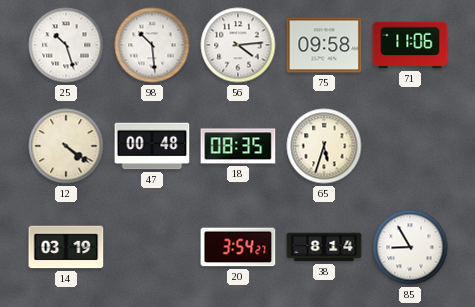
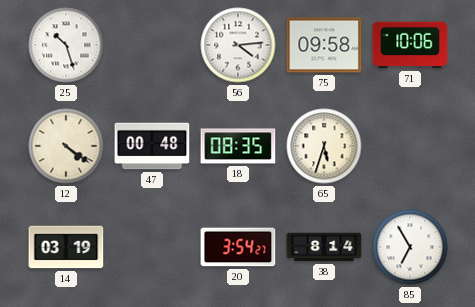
98: 10:29 -> none (152, 45)
71: 11:06 -> 10:06 (410, 45)
85: 8:55 -> 6:55 (410, 247)
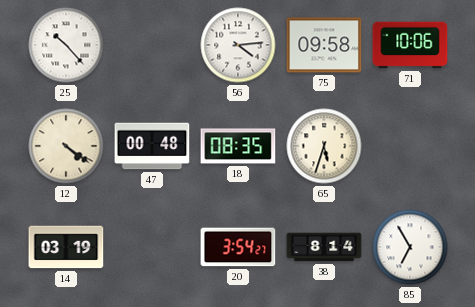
25: 10:27 -> 10:23 (66, 45)
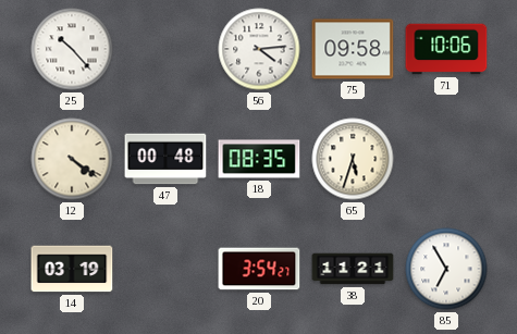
38: 8:14 -> 11:21 (353, 269)
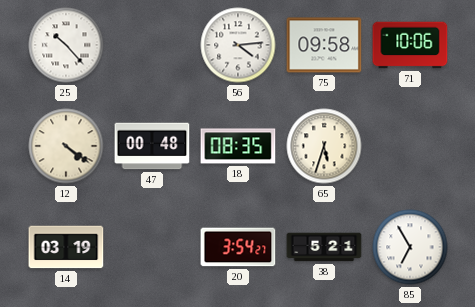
38: 11:21 -> 5:21 (324, 247)
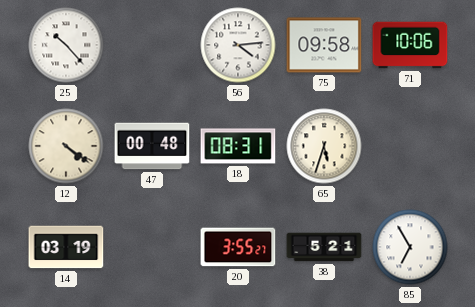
18: 08:35 -> 08:31 (238, 146)
20: 3:54 -> 3:55 (238, 247)
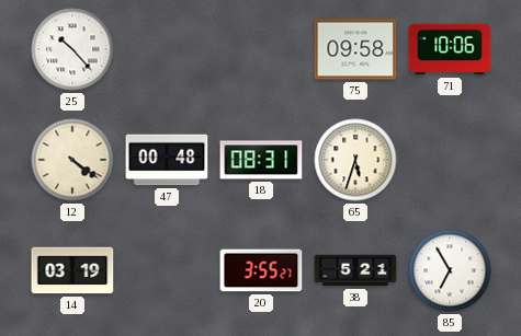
56: 4:14 -> none (238, 45)
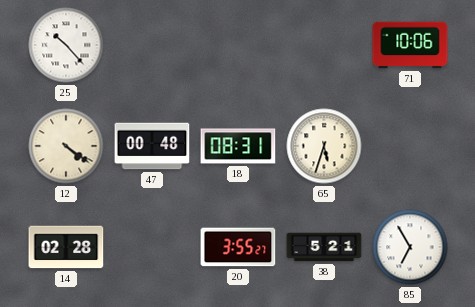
75: 09:58 -> none (355, 49)
14: 03:19 -> 02:28 (66, 247)
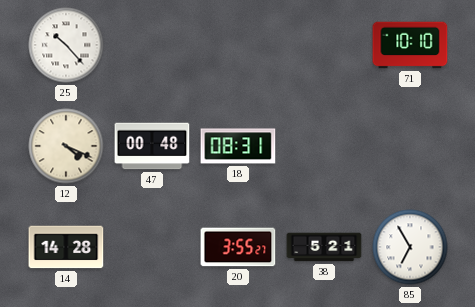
71: 10:06 -> 10:10 (410, 45)
12: 4:21 -> 4:19 (66, 146)
65: 5:33 -> none (324, 146)
14: 02:28 -> 14:28 (66, 247)
